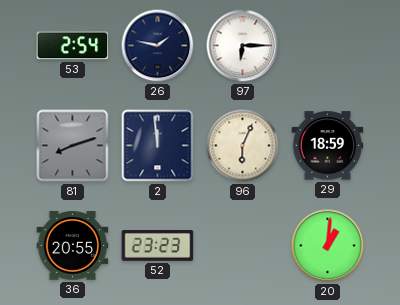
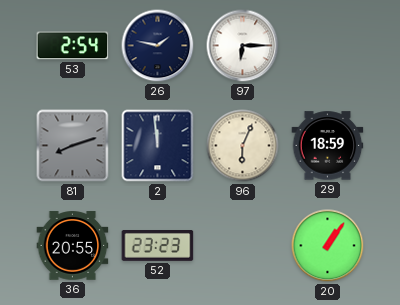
20: 1:01 -> 1:06 (328, 246)
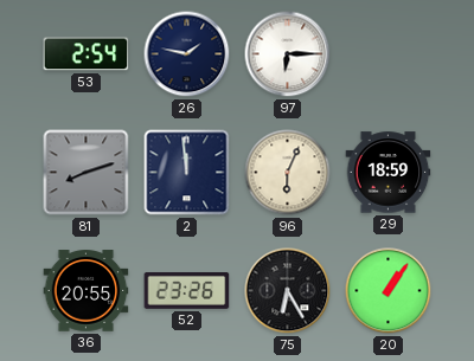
52: 23:23 -> 23:26 (187, 291)
75: none -> 6:25 (288, 291)
